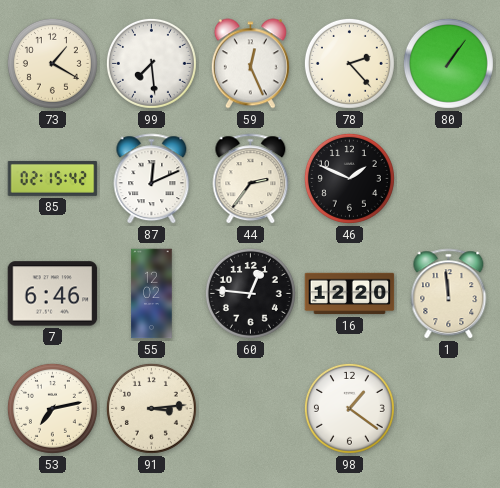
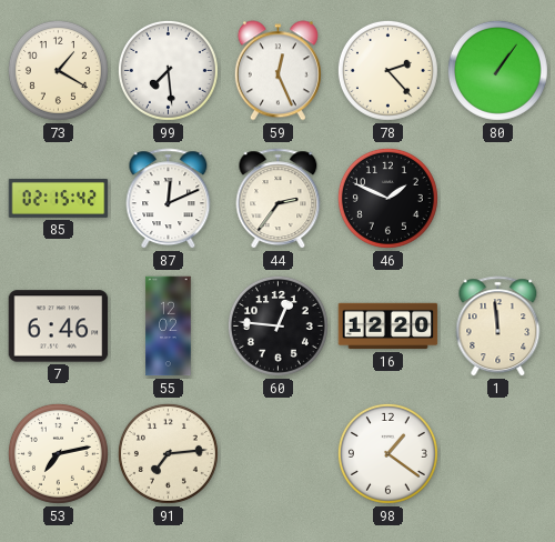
91: 3:14 -> 7:14 (168, 453)
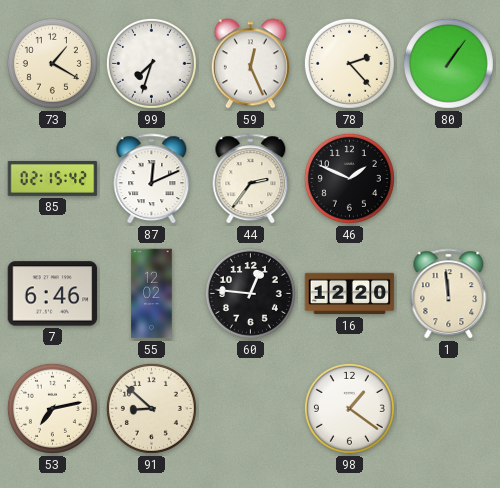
99: 7:29 -> 7:33 (151, 63)
91: 7:14 -> 8:52 (151, 408)
